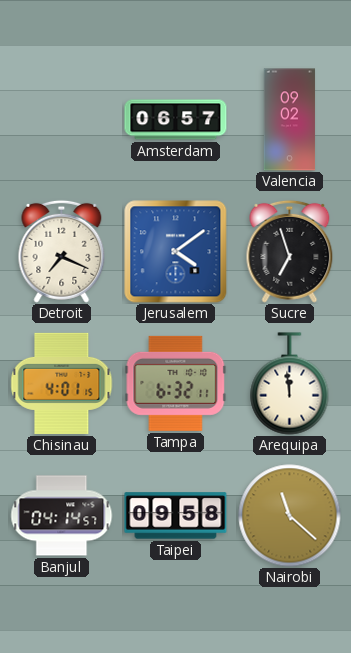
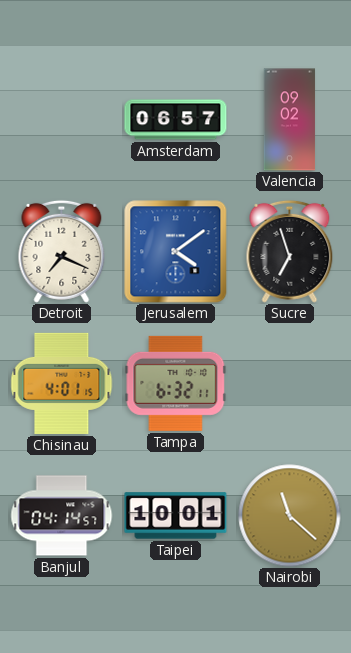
Arequipa: 11:59 -> none (290, 384)
Taipei: 09:58 -> 10:01 (176, 516)
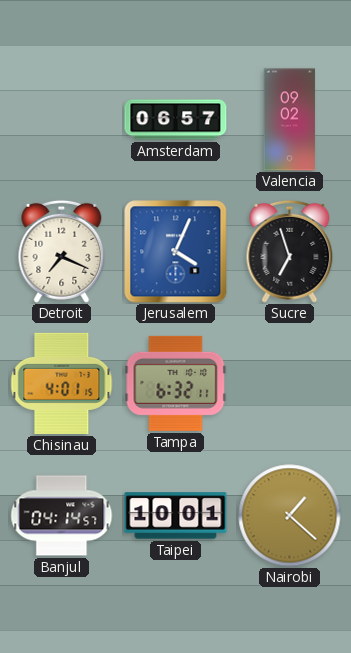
Jerusalem: 4:09 -> 4:04 (176, 252)
Nairobi: 11:22 -> 1:22 (290, 516)
